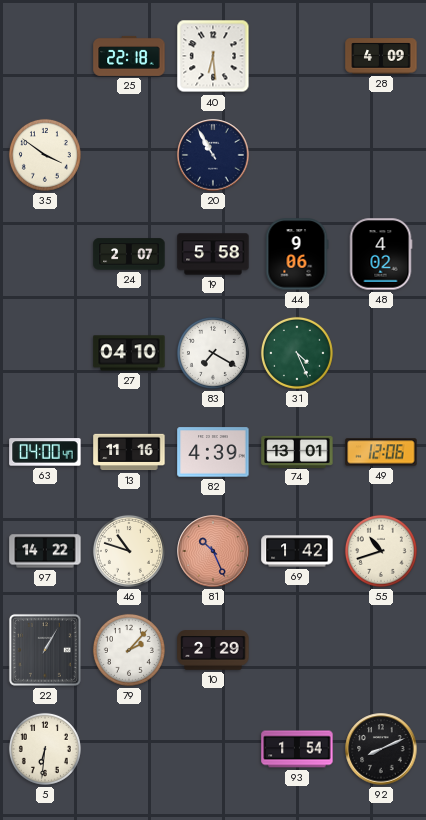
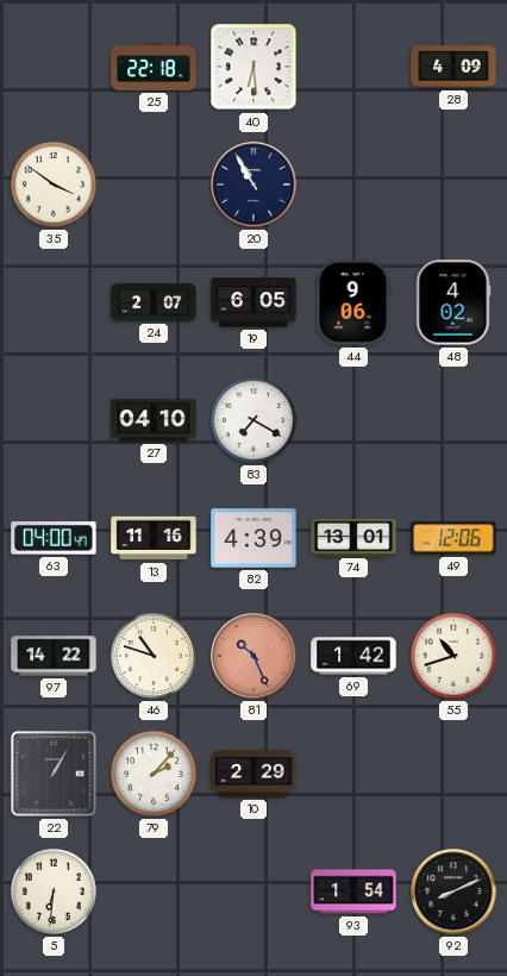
19: 5:58 -> 6:05 (253, 302)
31: 4:26 -> none (297, 353)
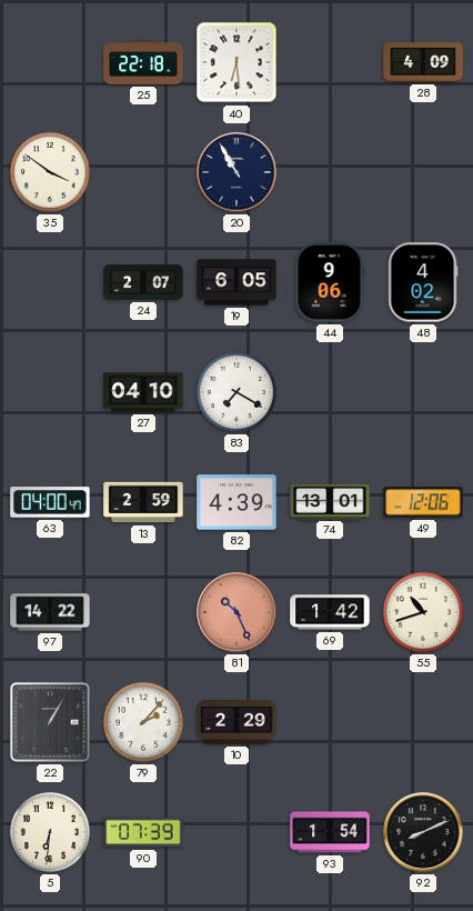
13: 11:16 -> 2:59 (143, 502)
46: 10:48 -> none (154, 656)
90: none -> 07:39 (143, 832)
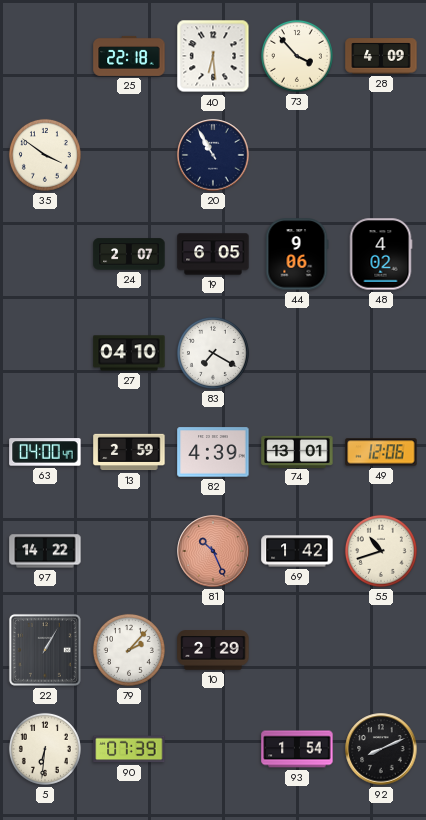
73: none -> 3:53 (297, 56)
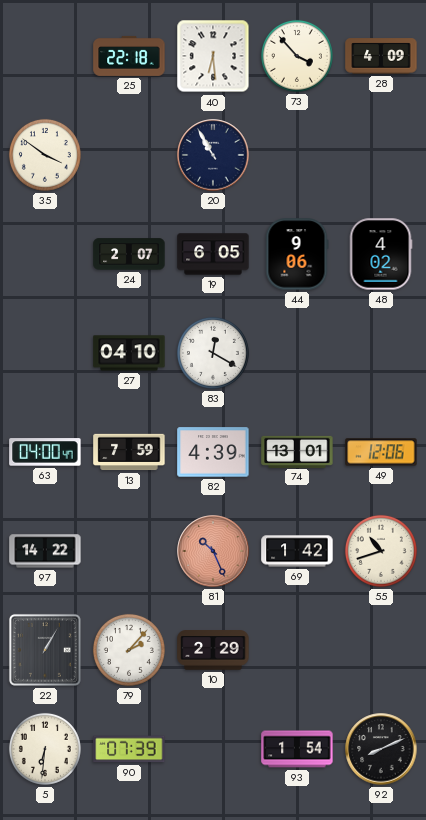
83: 7:20 -> 12:20 (213, 353)
13: 2:59 -> 7:59 (129, 452)
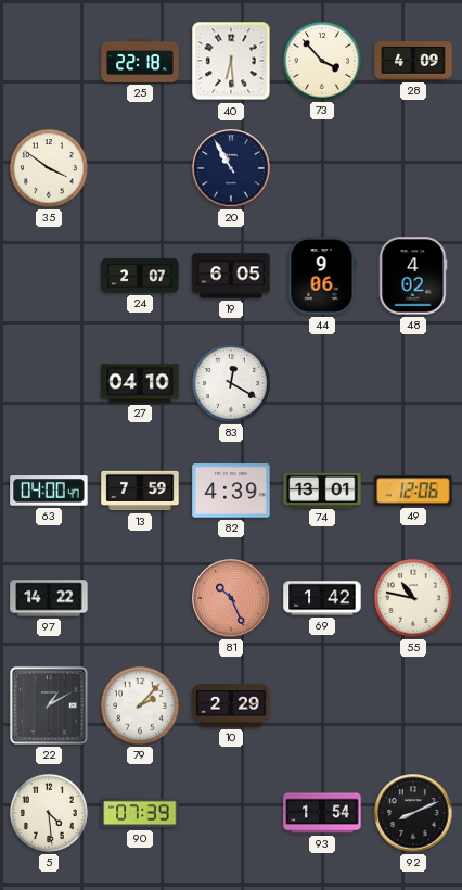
55: 10:42 -> 10:47 (413, 598)
22: 1:05 -> 1:10 (49, 705)
5: 6:31 -> 4:29 (49, 813)
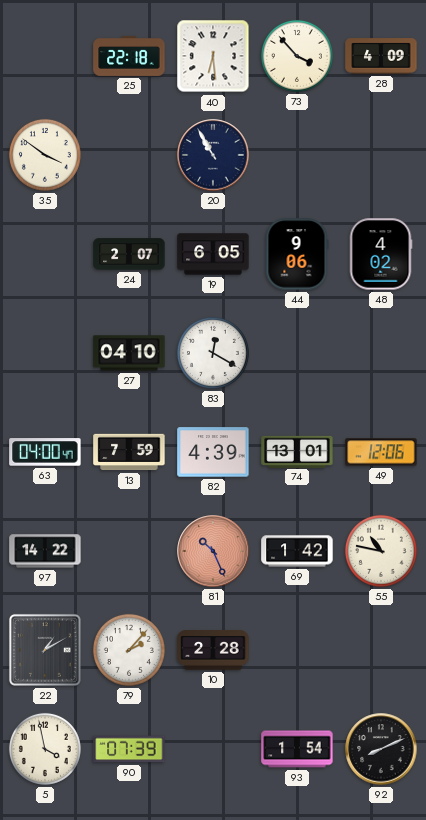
10: 2:29 -> 2:28 (213, 650)
5: 4:29 -> 3:58 (45, 749)
